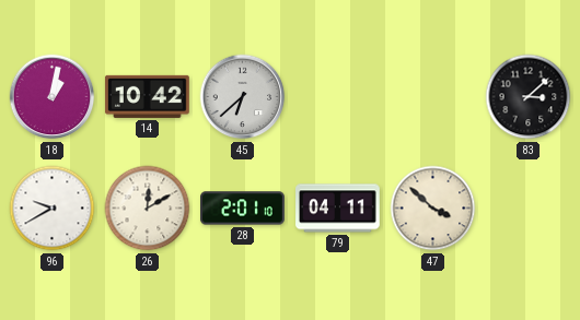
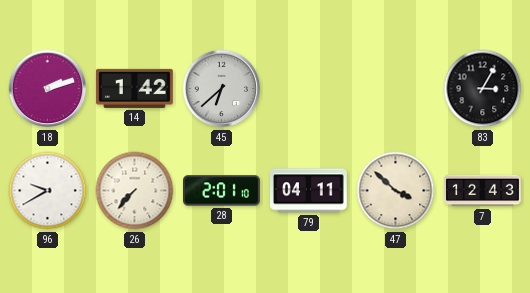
18: 1:02 -> 2:12 (48, 89)
14: 10:42 -> 1:42 (135, 88)
83: 3:08 -> 3:05 (483, 89)
26: 12:10 -> 7:37 (135, 191)
7: none -> 12:43 (483, 191)
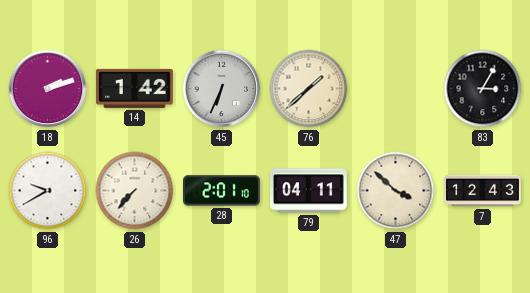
45: 6:38 -> 6:34 (222, 89)
76: none -> 1:38 (309, 89)
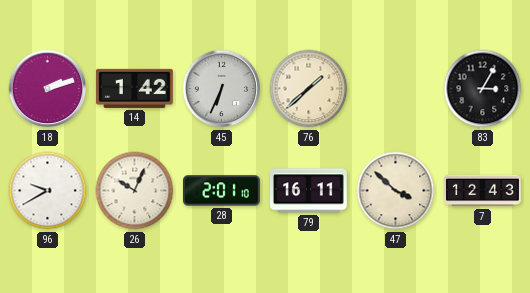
26: 7:37 -> 10:04 (135, 191)
79: 04:11 -> 16:11 (309, 191)
